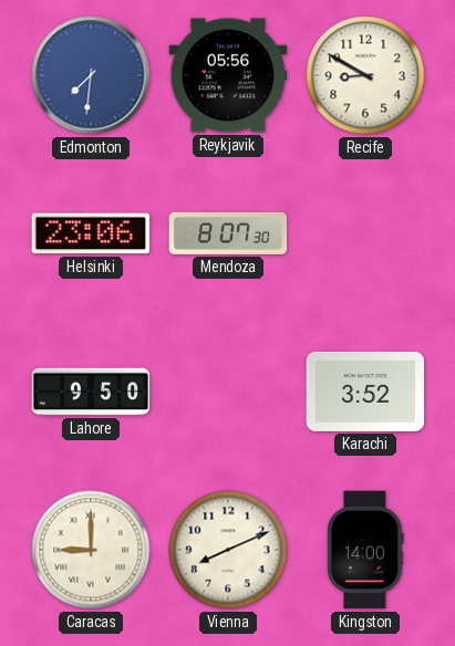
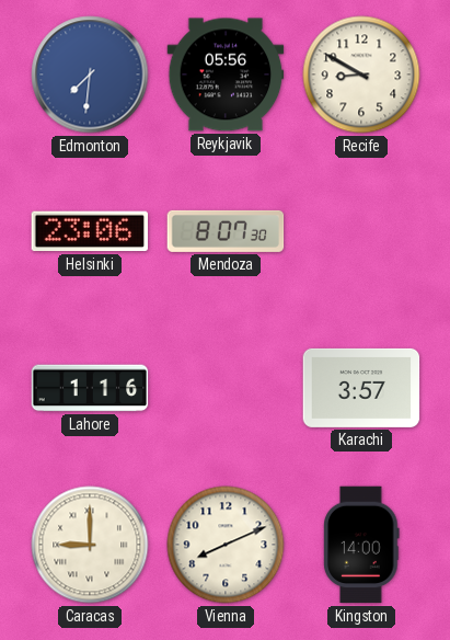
Lahore: 9:50 -> 1:16 (90, 388)
Karachi: 3:52 -> 3:57 (361, 388)
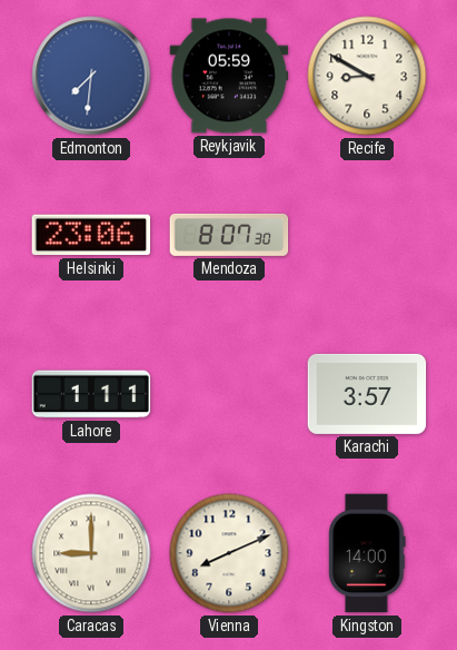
Reykjavik: 05:56 -> 05:59 (229, 76)
Lahore: 1:16 -> 1:11 (91, 394)
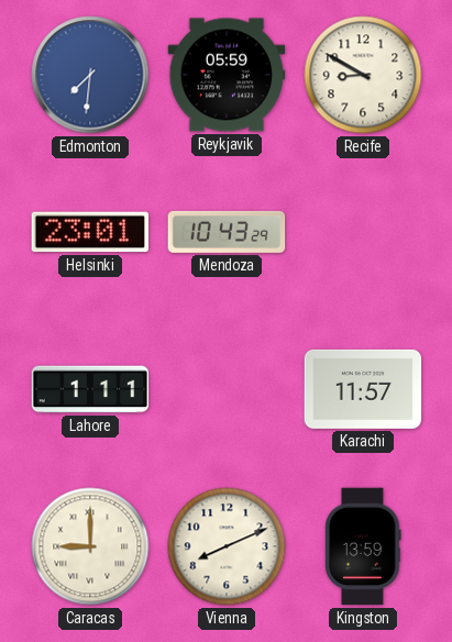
Helsinki: 23:06 -> 23:01 (90, 232)
Mendoza: 8:07 -> 10:43 (227, 232)
Karachi: 3:57 -> 11:57 (363, 389)
Kingston: 14:00 -> 13:59 (363, 546)
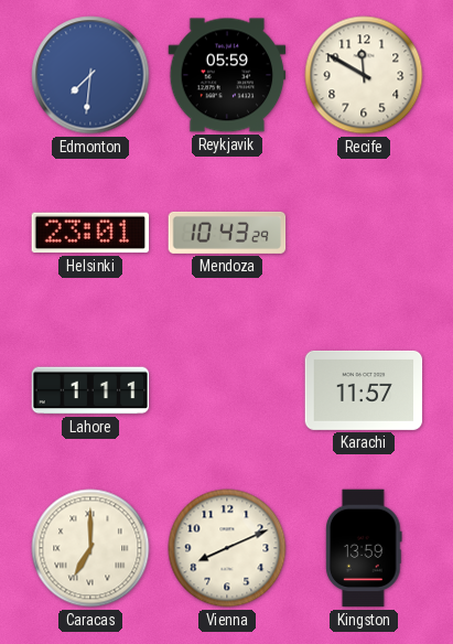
Recife: 8:50 -> 11:50 (364, 75)
Caracas: 9:00 -> 7:00 (90, 548)
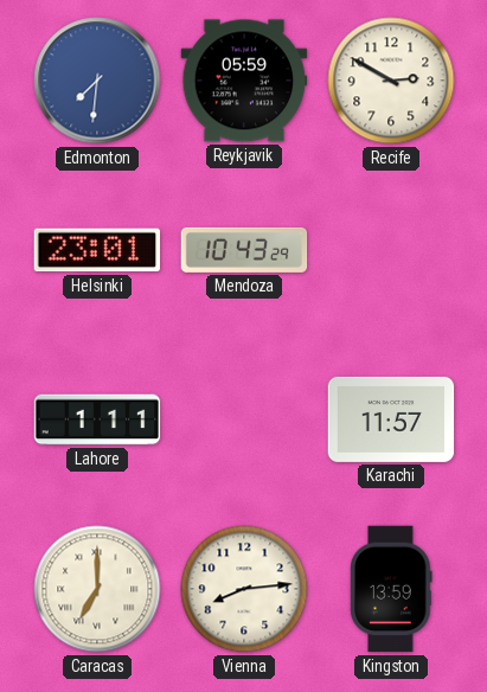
Recife: 11:50 -> 2:50 (391, 81)
Vienna: 8:11 -> 8:14 (244, 589)
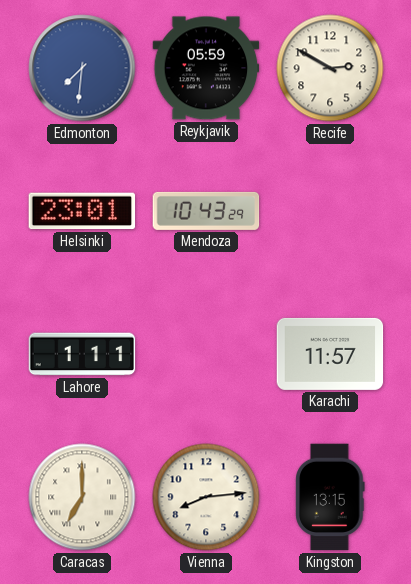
Kingston: 13:59 -> 13:15 (330, 497)
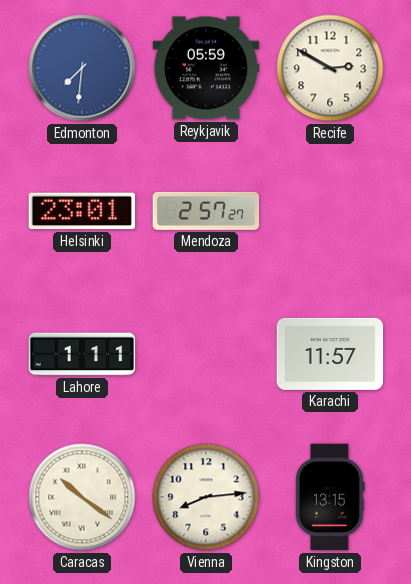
Mendoza: 10:43 -> 2:57 (206, 211)
Caracas: 7:00 -> 10:21 (82, 497)
